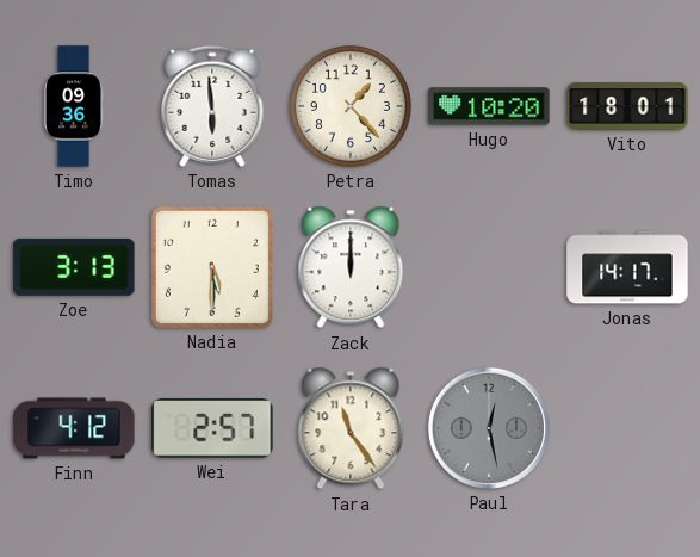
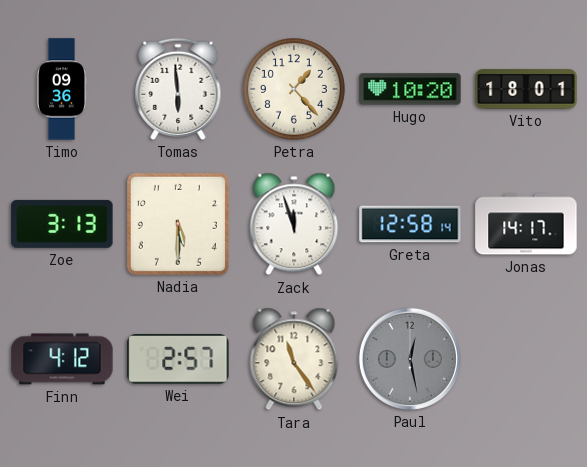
Zack: 12:00 -> 11:57 (294, 224)
Greta: none -> 12:58 (410, 224)
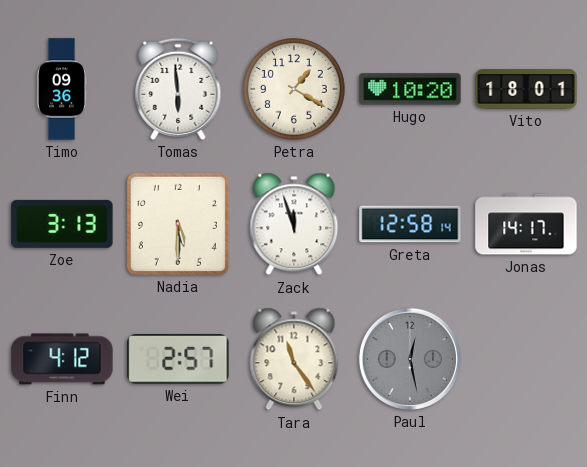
Petra: 1:23 -> 1:20 (295, 90)
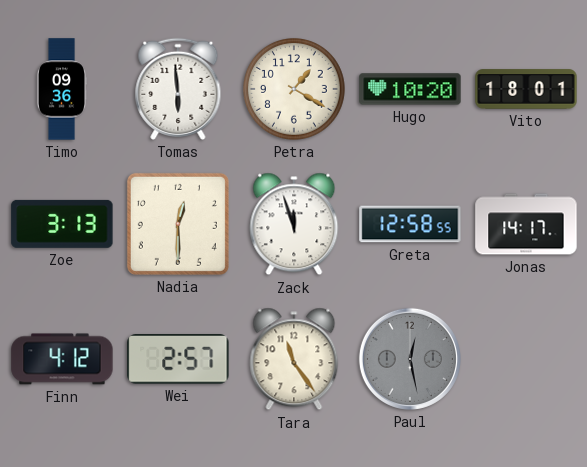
Nadia: 5:30 -> 12:30 (178, 224)
Greta: 12:58:14 -> 12:58:55 (410, 224)
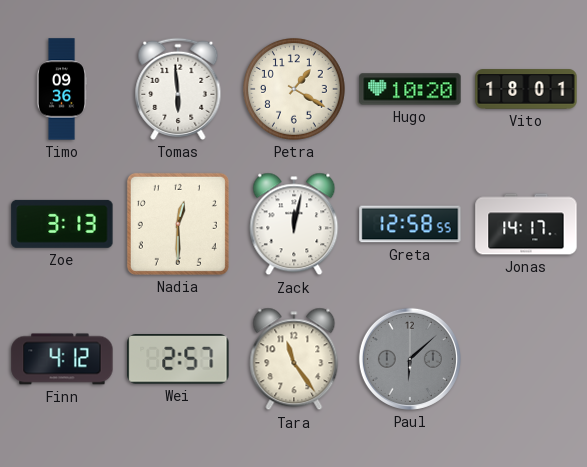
Zack: 11:57 -> 12:02 (294, 224)
Paul: 12:28 -> 6:08 (410, 359)
